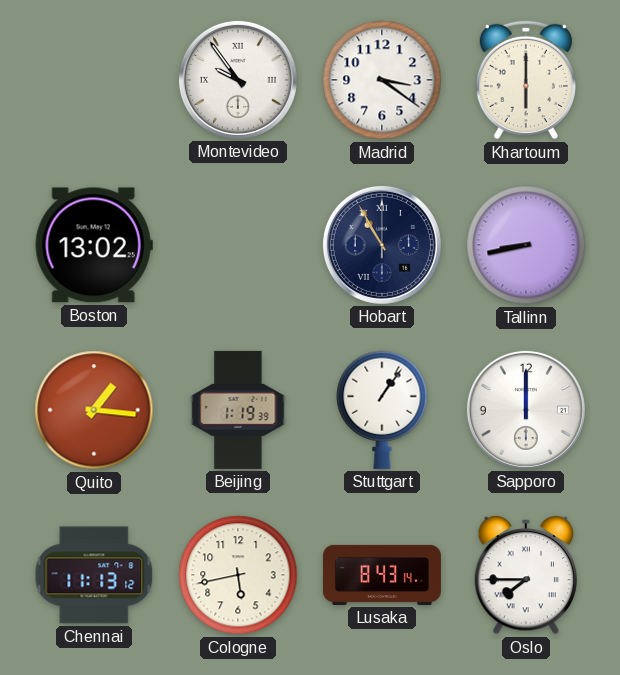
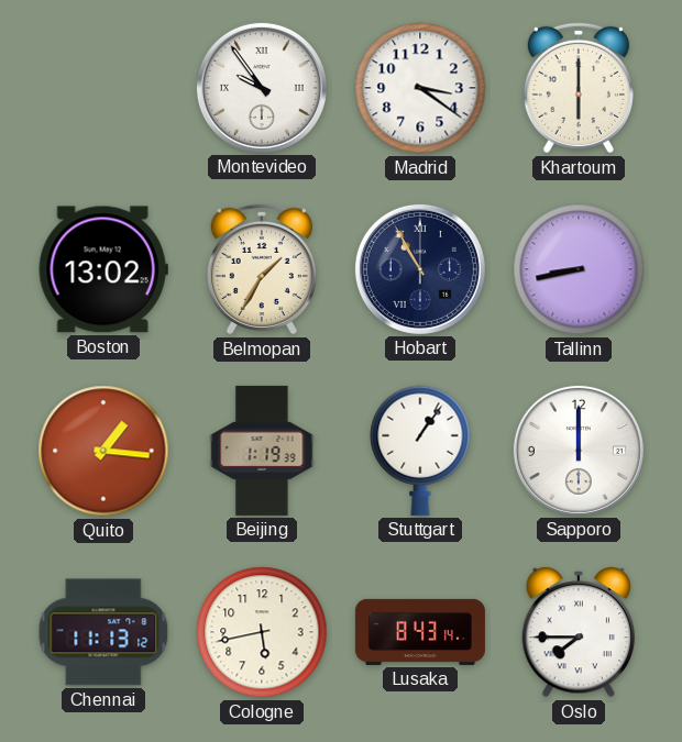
Belmopan: none -> 1:35 (262, 269)
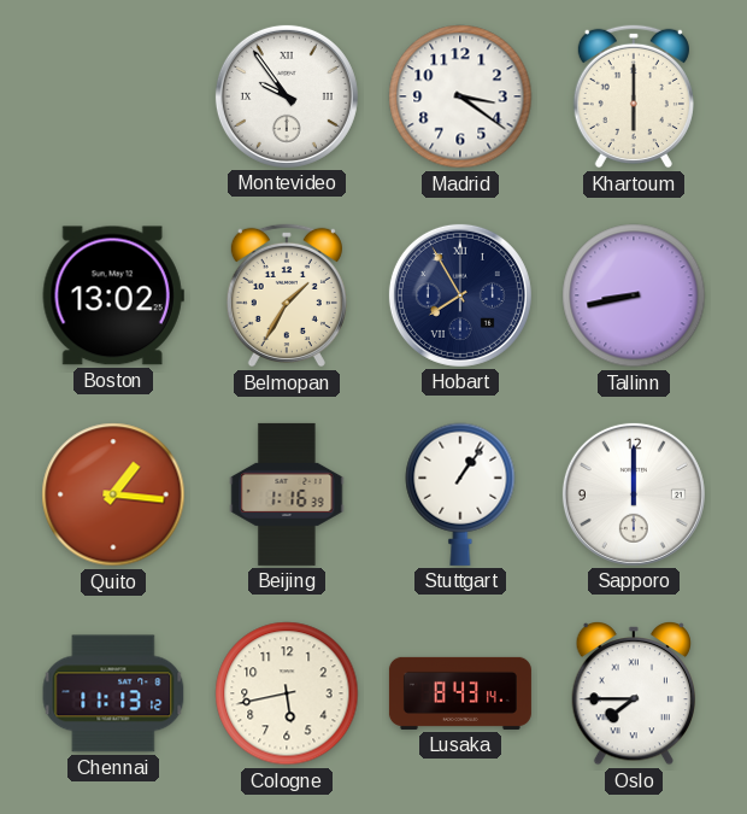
Hobart: 10:55 -> 7:55 (460, 295)
Beijing: 1:19 -> 1:16 (287, 494)
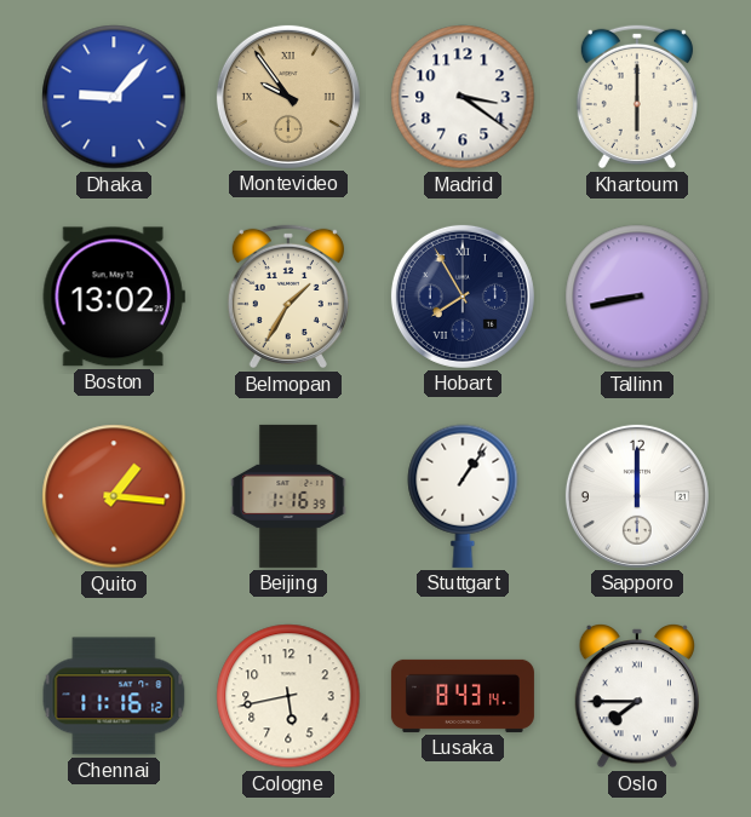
Dhaka: none -> 9:07 (114, 97)
Montevideo dial: white -> champagne (288, 97)
Chennai: 11:13 -> 11:16 (114, 696)
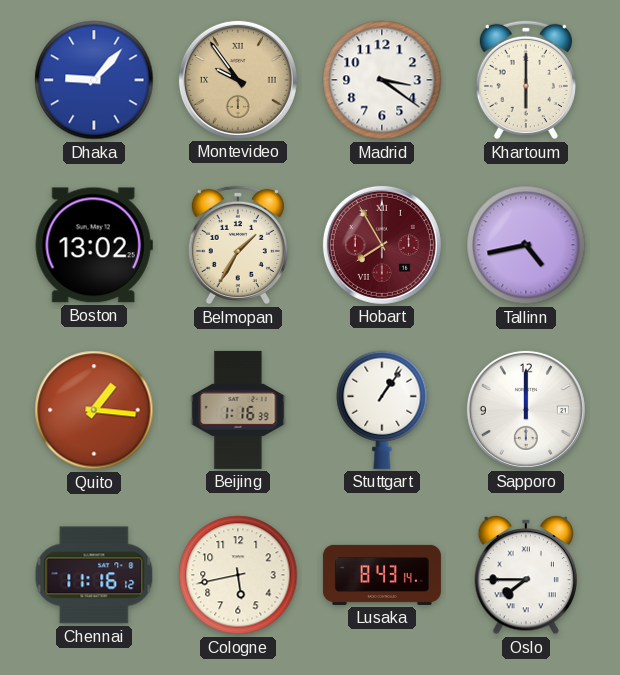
Hobart dial: navy -> burgundy (382, 245)
Tallinn: 8:43 -> 4:43 (526, 245)
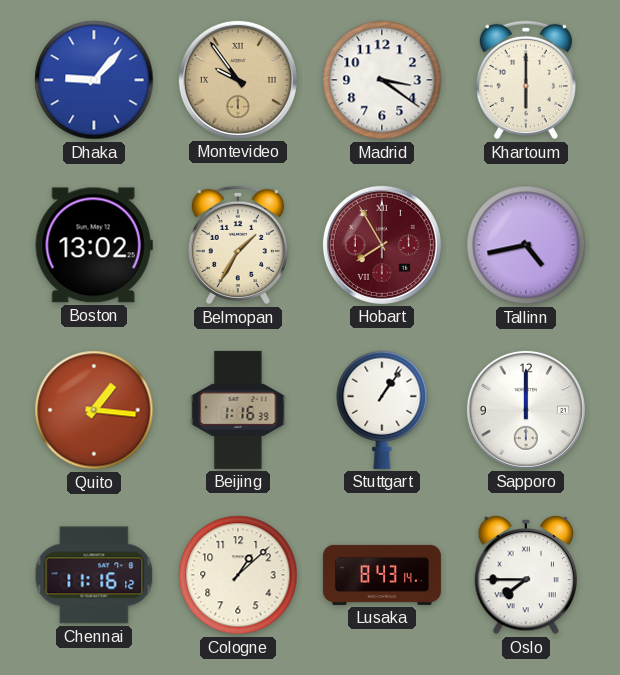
Cologne: 5:43 -> 1:08 (238, 575)
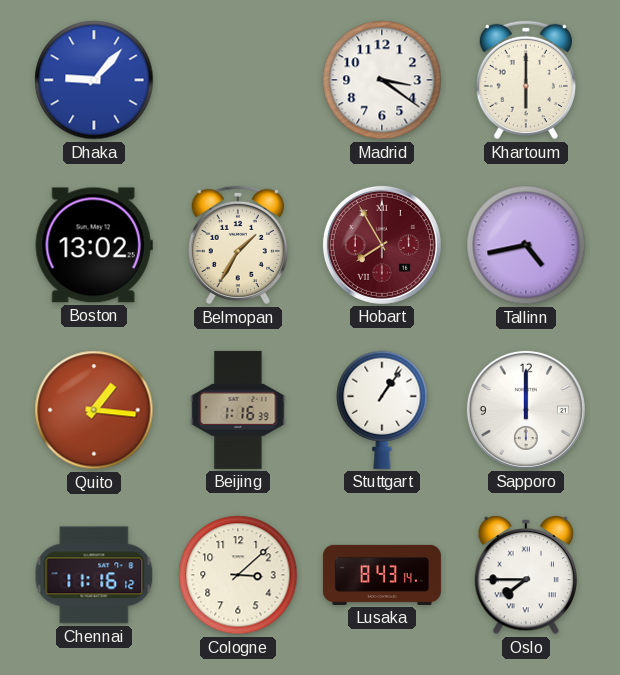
Montevideo: 9:54 -> none (238, 80)
Cologne: 1:08 -> 3:08 (238, 575)
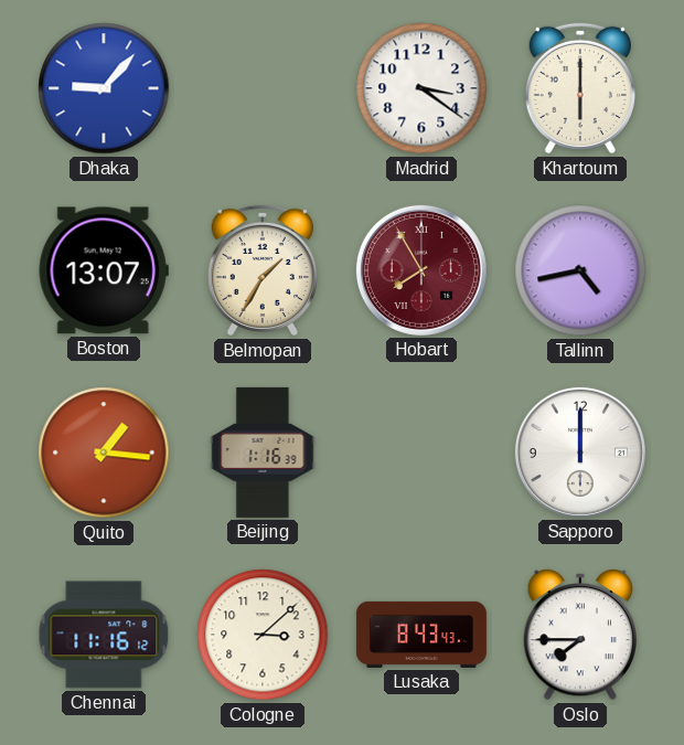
Boston: 13:02 -> 13:07 (104, 270)
Stuttgart: 1:06 -> none (382, 410)
Lusaka: 8:43:14 -> 8:43:43 (421, 635)
